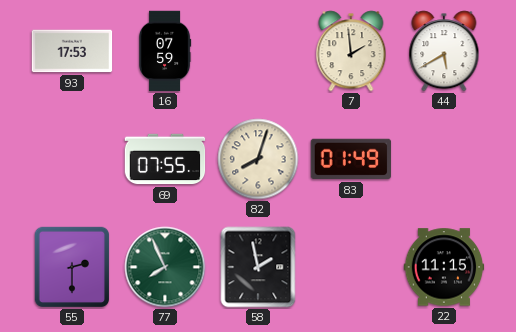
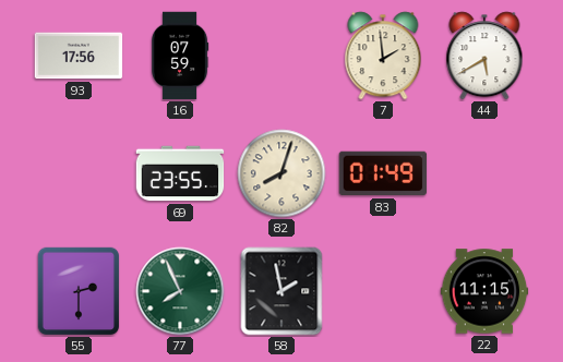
93: 17:53 -> 17:56 (79, 56)
69: 07:55 -> 23:55 (180, 173)
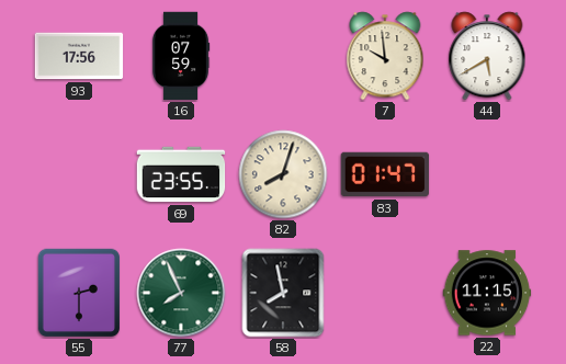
7: 1:59 -> 9:59 (385, 56)
83: 01:49 -> 01:47 (385, 174)
58: 1:58 -> 7:58 (283, 293)
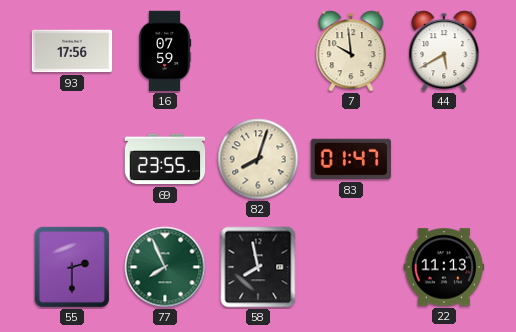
22: 11:15 -> 11:13 (444, 267)
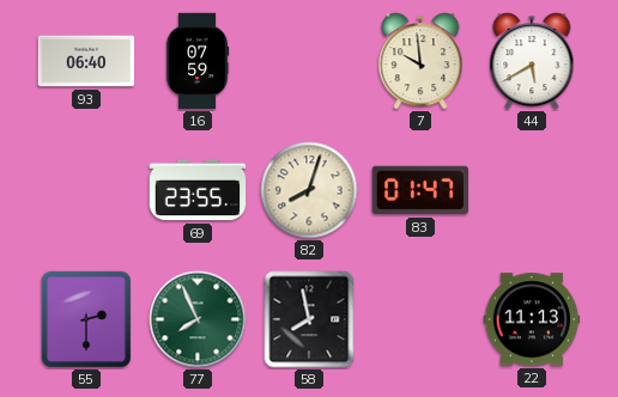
93: 17:56 -> 06:40 (86, 61)
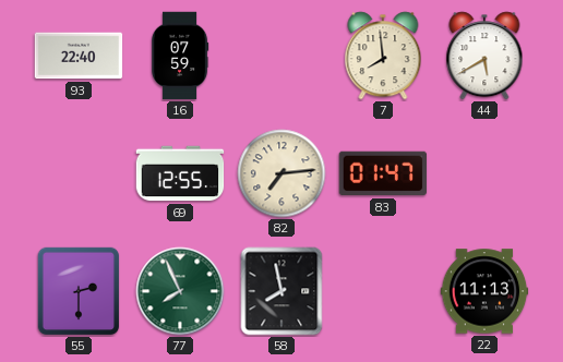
93: 06:40 -> 22:40 (79, 56)
7: 9:59 -> 7:59 (383, 56)
69: 23:55 -> 12:55 (180, 173)
82: 8:03 -> 7:14 (281, 173)
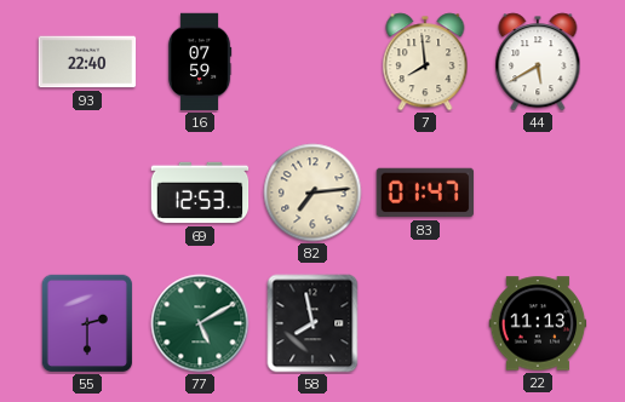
69: 12:55 -> 12:53 (200, 193)
77: 7:56 -> 5:10 (200, 323)
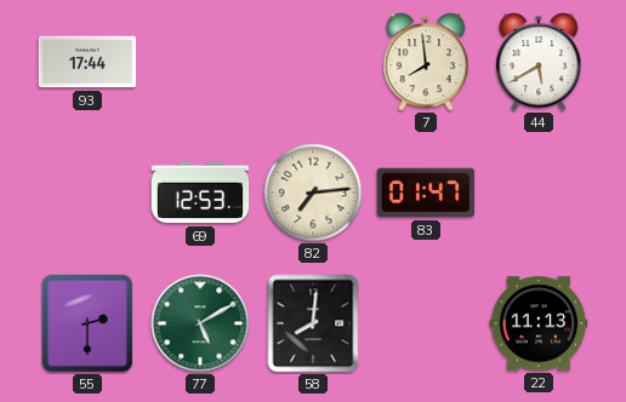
93: 22:40 -> 17:44 (87, 62)
16: 07:59 -> none (200, 62)
58: 7:58 -> 8:01 (313, 323)
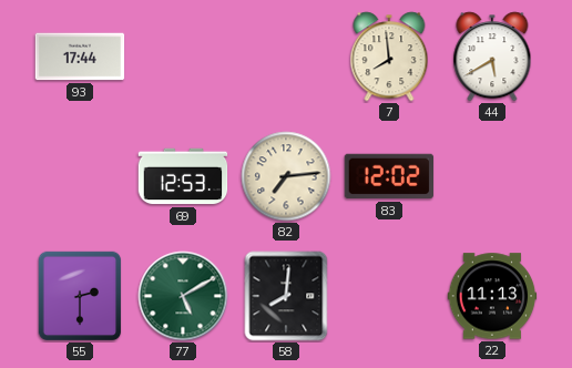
83: 01:47 -> 12:02 (389, 176)
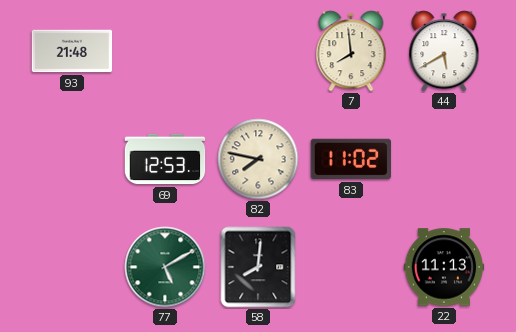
93: 17:44 -> 21:48 (72, 51)
82: 7:14 -> 7:47 (258, 159)
83: 12:02 -> 11:02 (351, 159)
55: 2:30 -> none (80, 296)
